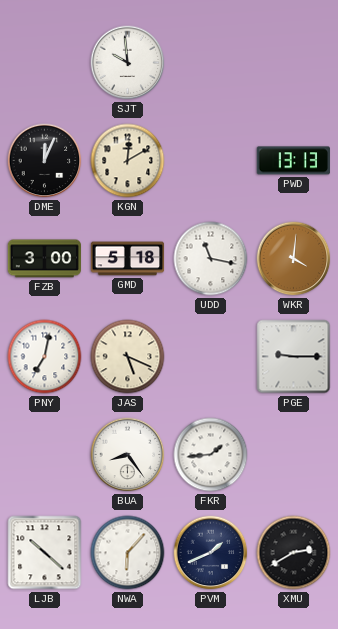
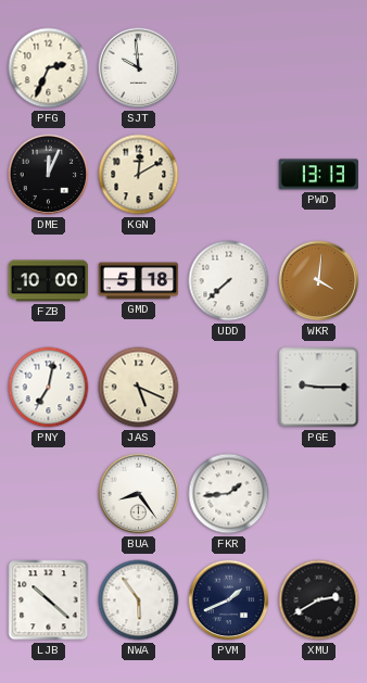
PFG: none -> 2:34 (49, 68)
FZB: 3:00 -> 10:00 (48, 281)
UDD: 11:17 -> 7:38 (229, 281)
NWA: 6:07 -> 5:54 (139, 600)
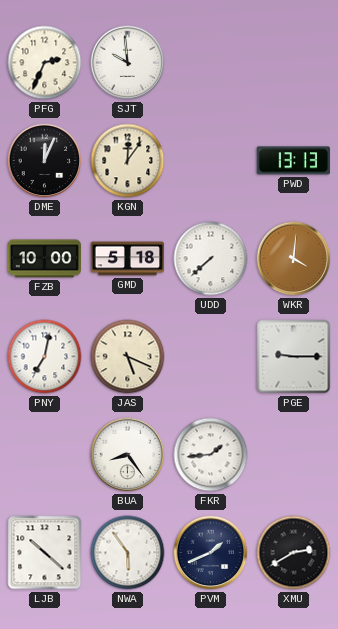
KGN: 12:10 -> 12:06 (128, 161)
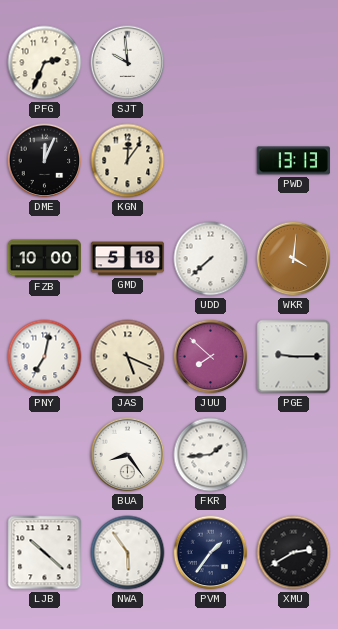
JUU: none -> 7:52 (211, 357)
PVM: 1:41 -> 1:36 (211, 553)
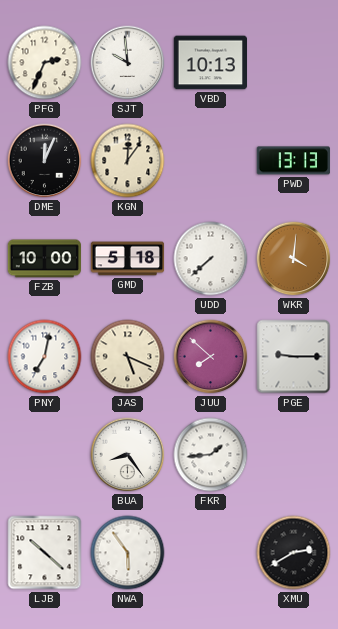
VBD: none -> 10:13 (210, 63)
PVM: 1:36 -> none (211, 553)
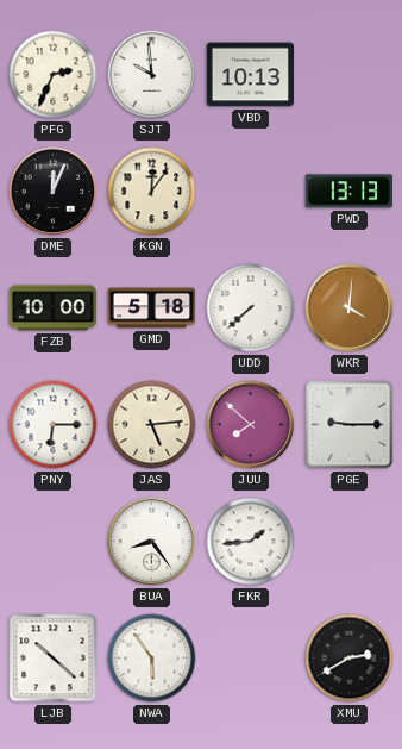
PNY: 7:02 -> 6:15 (54, 425)
JAS: 5:19 -> 5:14 (152, 425)
